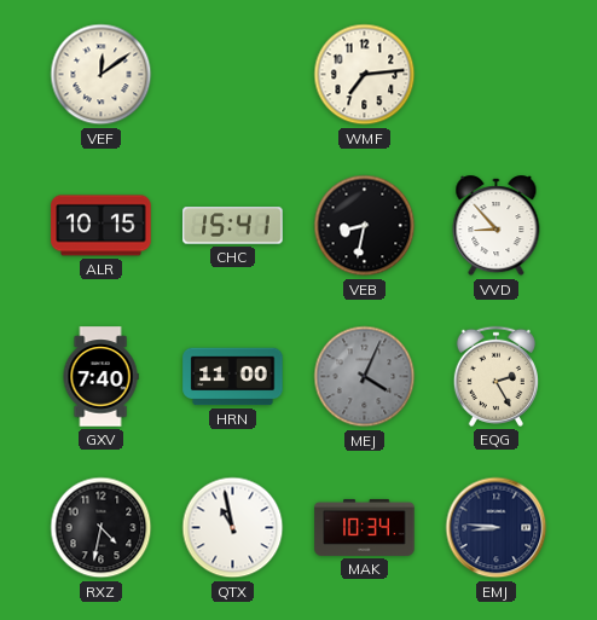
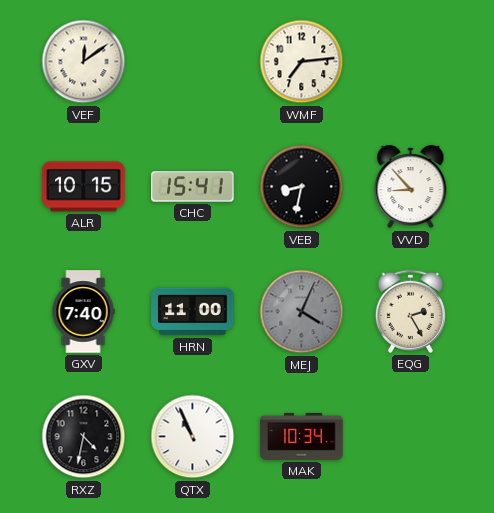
QTX: 10:58 -> 10:56 (193, 437)
EMJ: 8:46 -> none (497, 528)
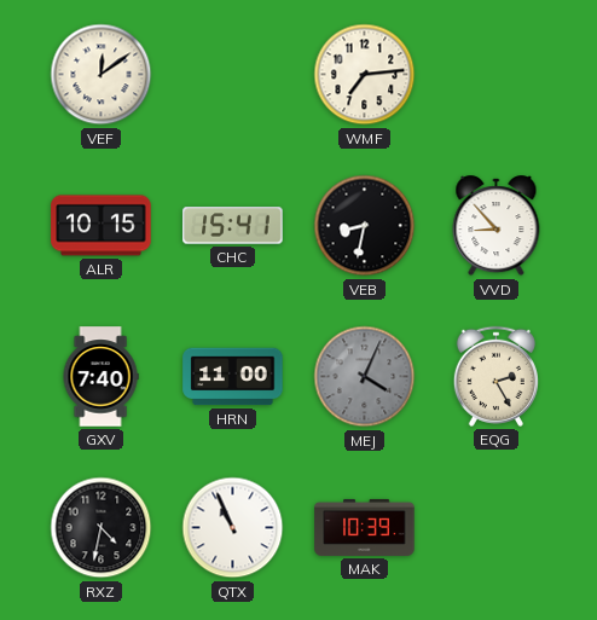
MAK: 10:34 -> 10:39 (365, 527)
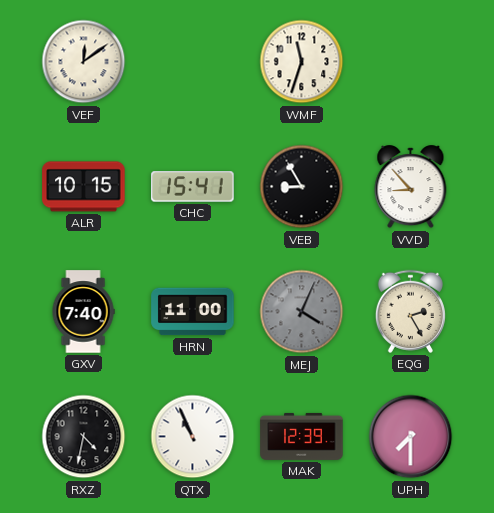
WMF: 7:14 -> 11:33 (302, 62)
VEB: 8:32 -> 8:55 (302, 187)
MAK: 10:39 -> 12:39 (302, 436)
UPH: none -> 7:30 (411, 437)
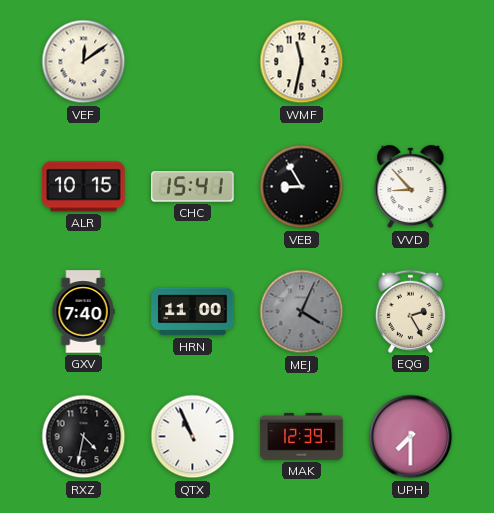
WMF: 11:33 -> 11:32 (302, 62)
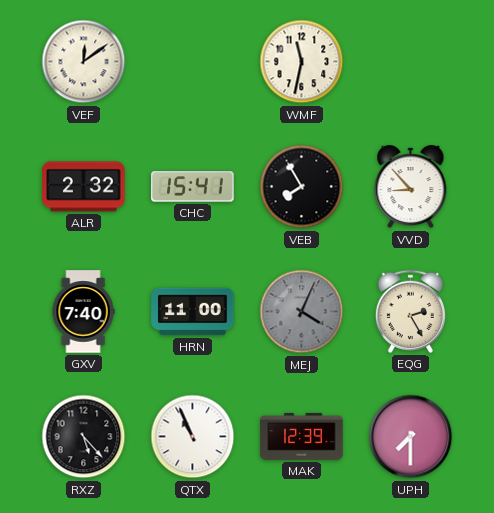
ALR: 10:15 -> 2:32 (84, 187)
VEB: 8:55 -> 7:55 (302, 187)
RXZ: 4:32 -> 5:23 (84, 437)
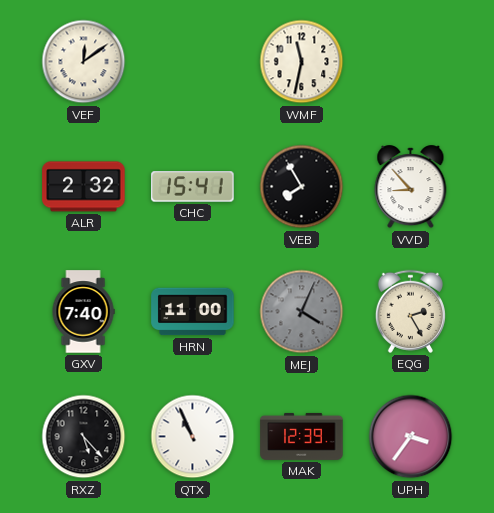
UPH: 7:30 -> 3:36 (411, 437)
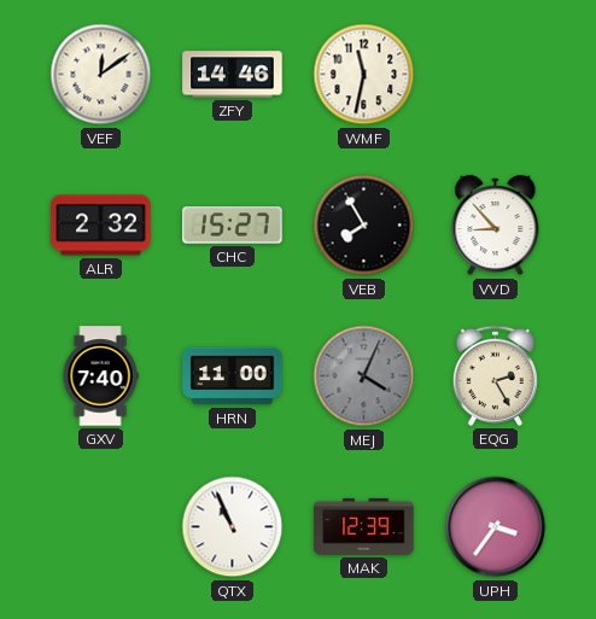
ZFY: none -> 14:46 (233, 75)
CHC: 15:41 -> 15:27 (233, 226)
RXZ: 5:23 -> none (84, 437)
